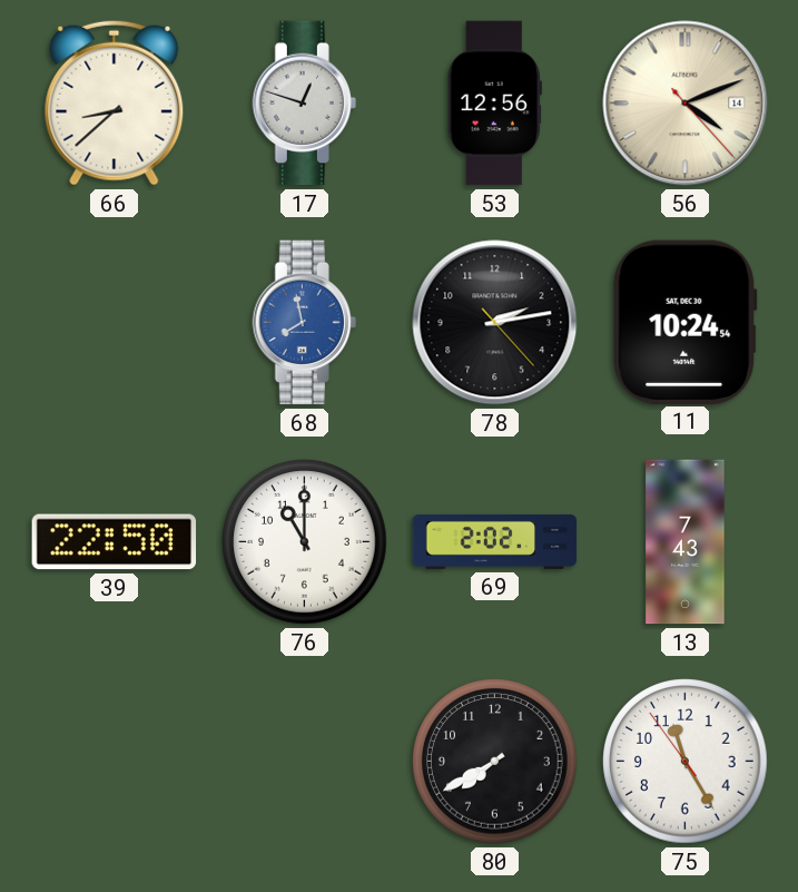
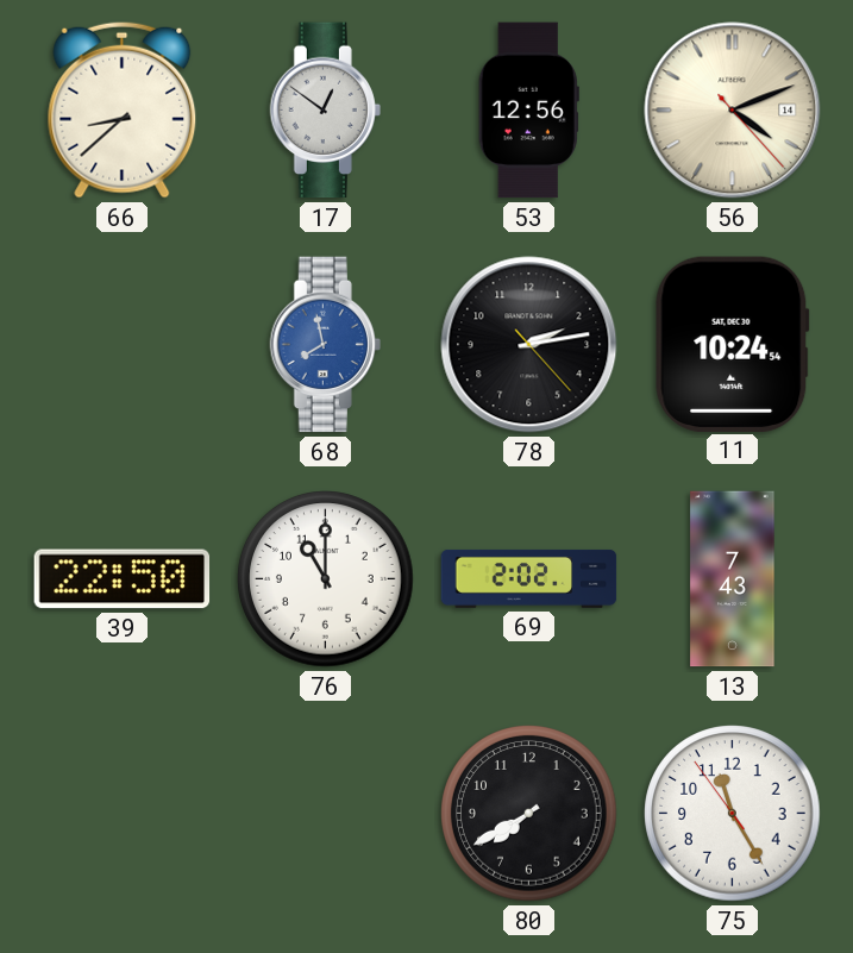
17: 12:48 -> 12:51 (325, 111)
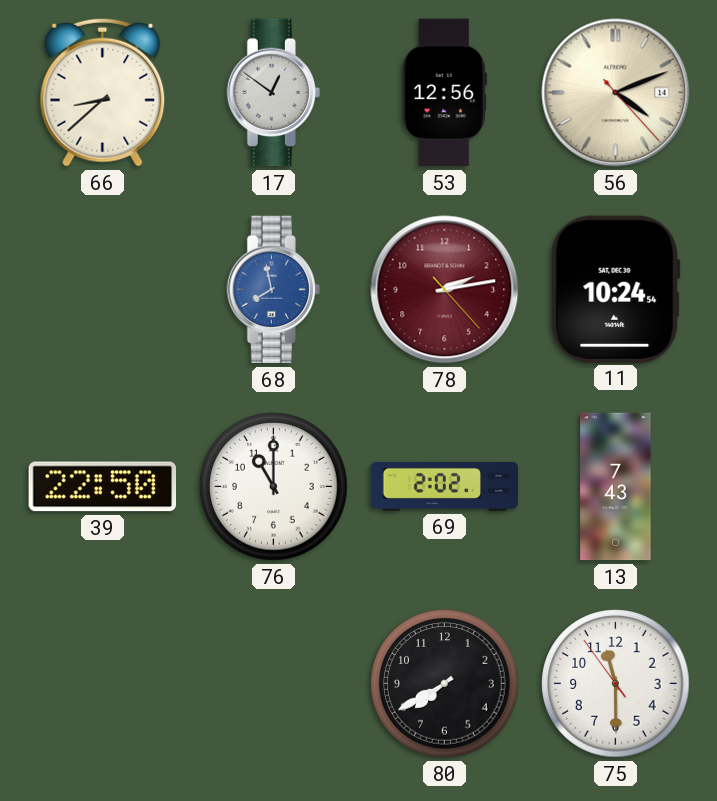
78 dial: black -> burgundy (445, 290)
75: 11:24 -> 11:29 (616, 684)
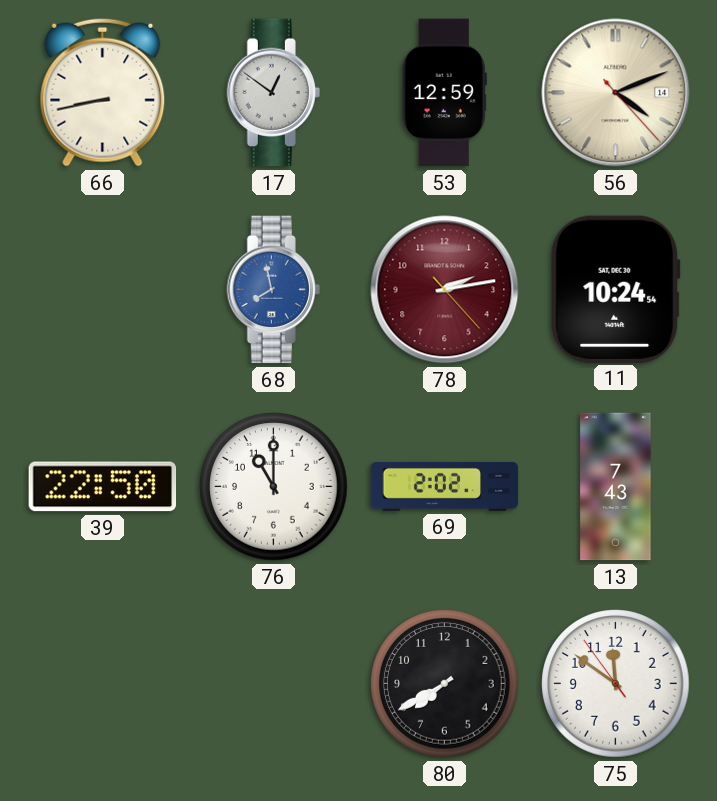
66: 8:38 -> 8:43 (103, 92)
53: 12:56 -> 12:59 (444, 93)
75: 11:29 -> 11:50 (616, 684)
